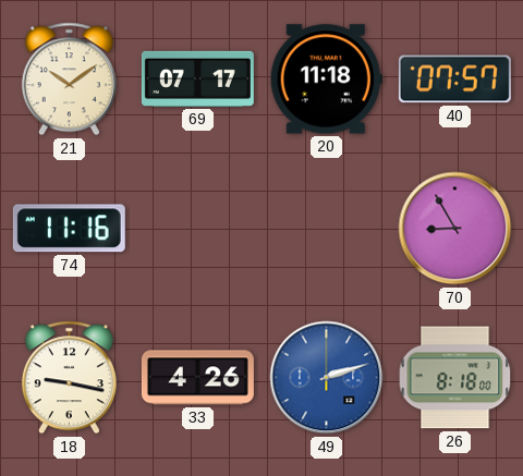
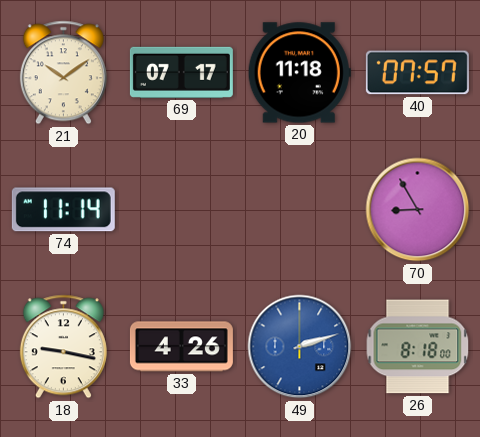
74: 11:16 -> 11:14 (63, 210)
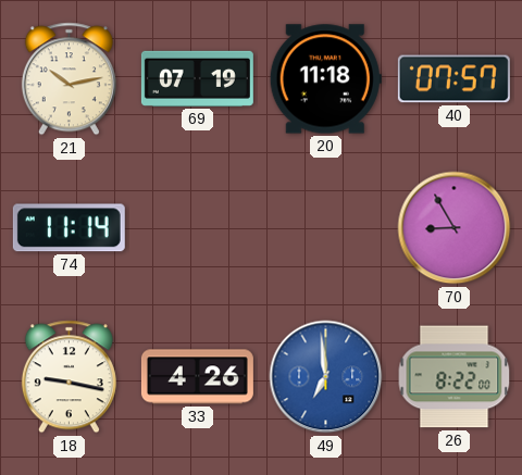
21: 10:09 -> 10:13 (69, 79)
69: 07:17 -> 07:19 (197, 78)
49: 2:12 -> 6:59 (326, 377)
26: 8:18 -> 8:22 (455, 377)
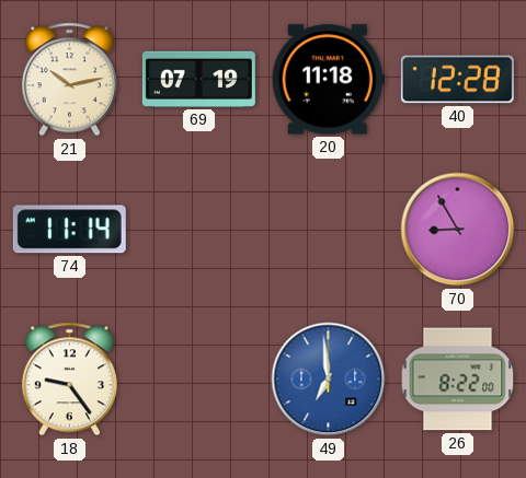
40: 07:57 -> 12:28 (457, 80)
18: 9:17 -> 9:24 (69, 380)
33: 4:26 -> none (197, 377)
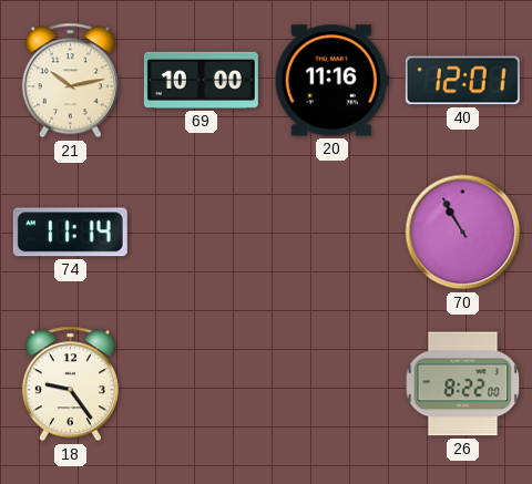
69: 07:19 -> 10:00 (201, 80)
20: 11:18 -> 11:16 (331, 81)
40: 12:28 -> 12:01 (462, 81)
70: 8:55 -> 10:55 (463, 233)
49: 6:59 -> none (329, 380)
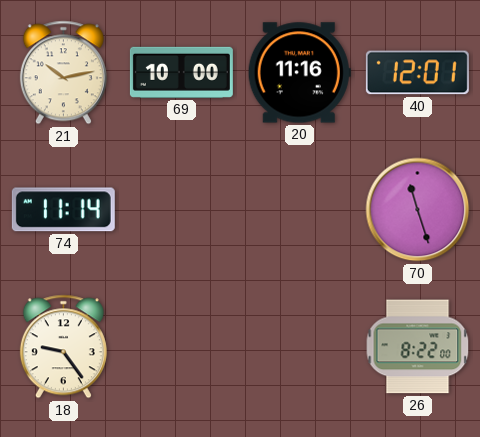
70: 10:55 -> 11:27 (418, 210)
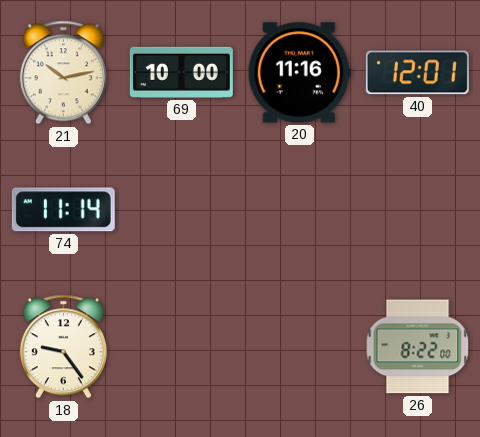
70: 11:27 -> none (418, 210)
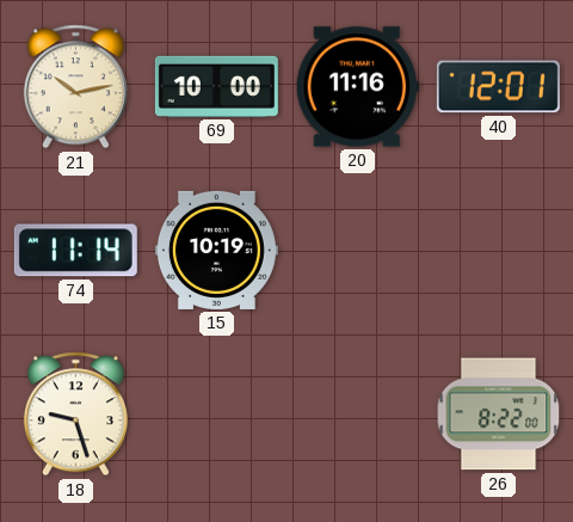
15: none -> 10:19 (216, 250)
18: 9:24 -> 9:27 (75, 414)
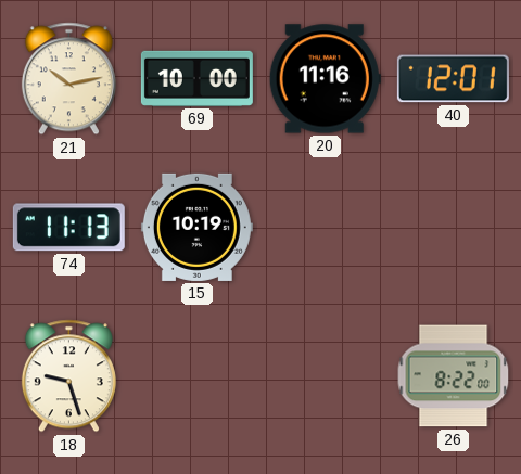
74: 11:14 -> 11:13 (68, 228)
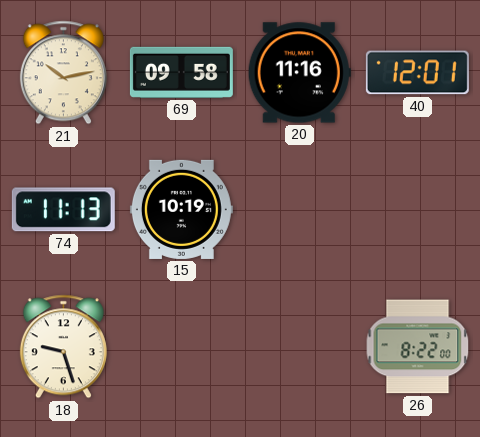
69: 10:00 -> 09:58 (181, 72)
